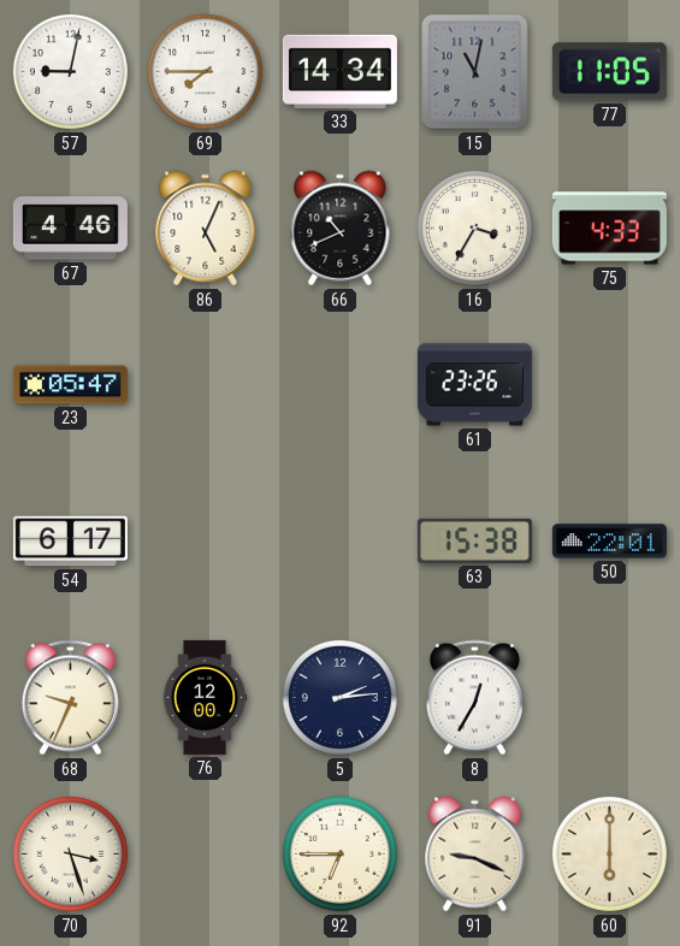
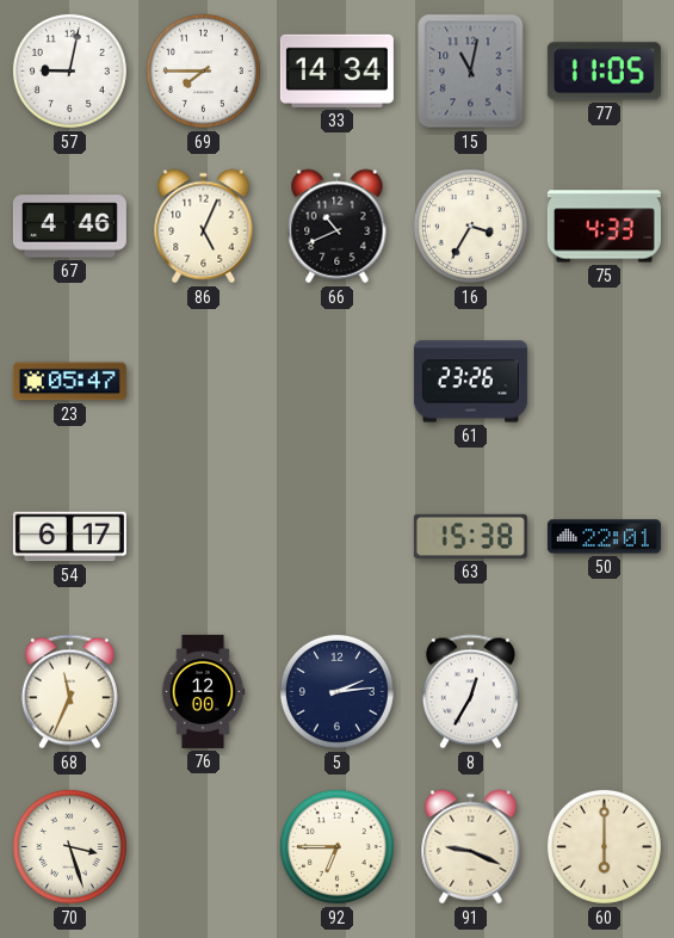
68: 9:34 -> 11:34 (69, 692)
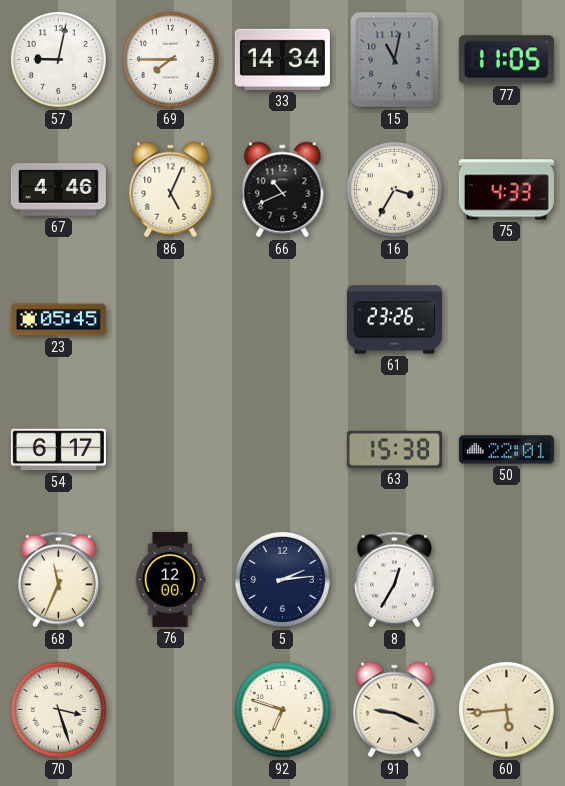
23: 05:47 -> 05:45 (58, 320)
92: 6:45 -> 6:48 (282, 709)
60: 6:00 -> 5:44 (506, 709)
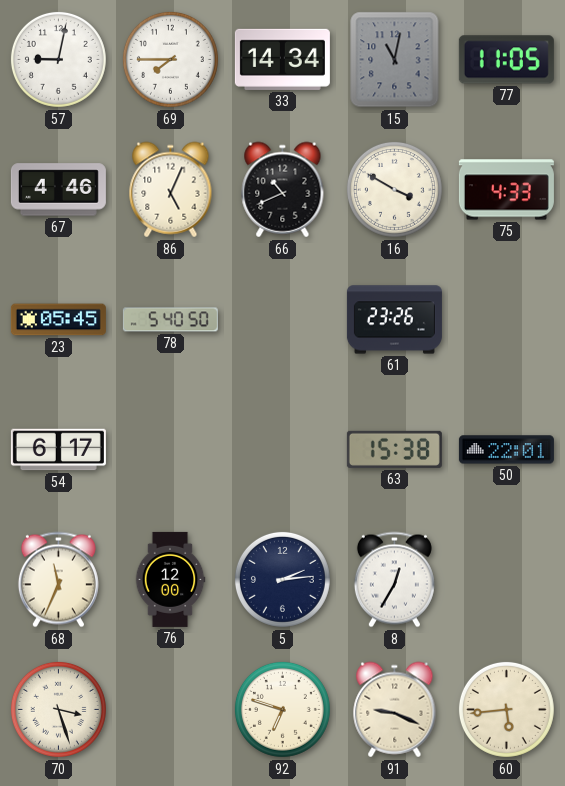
16: 3:35 -> 3:50 (394, 189)
78: none -> 5:40 (170, 320)
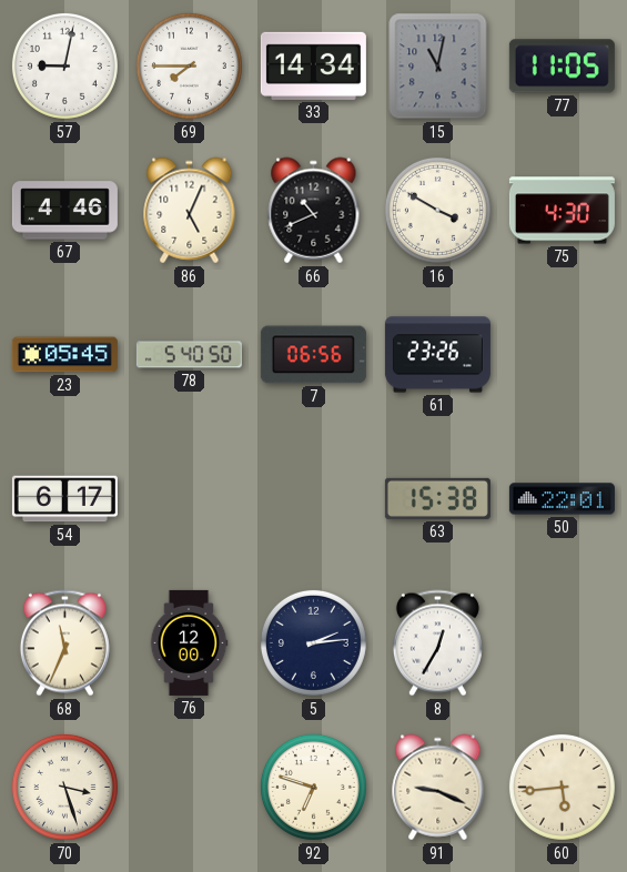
75: 4:33 -> 4:30 (562, 211)
7: none -> 06:56 (313, 355)
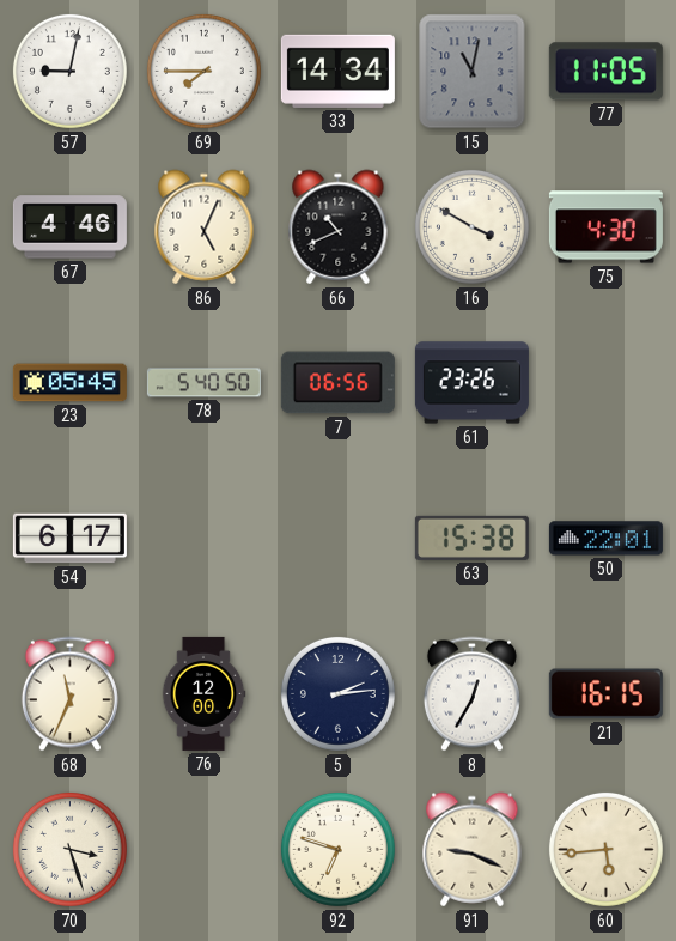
21: none -> 16:15 (605, 694)
